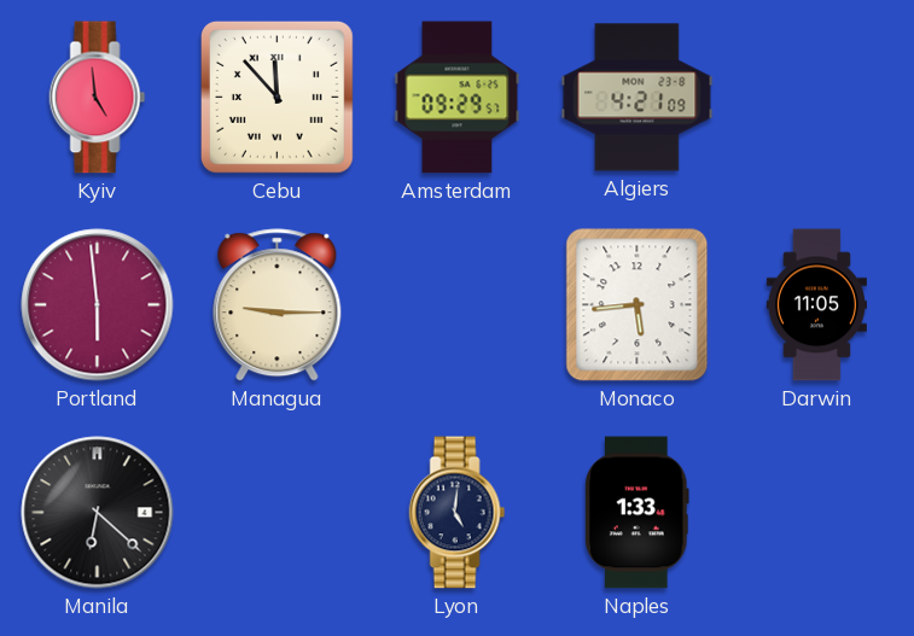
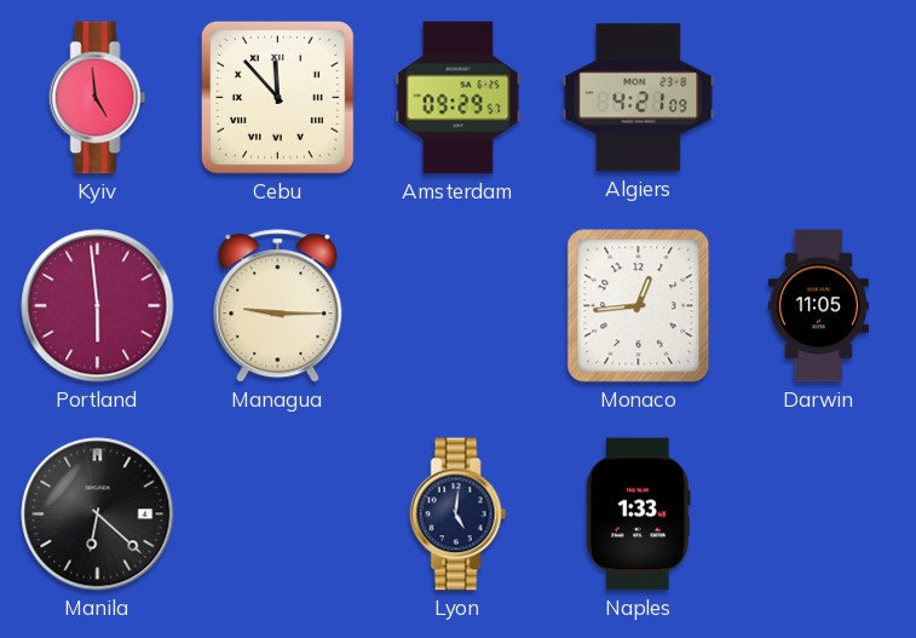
Monaco: 5:44 -> 12:44 (639, 306)
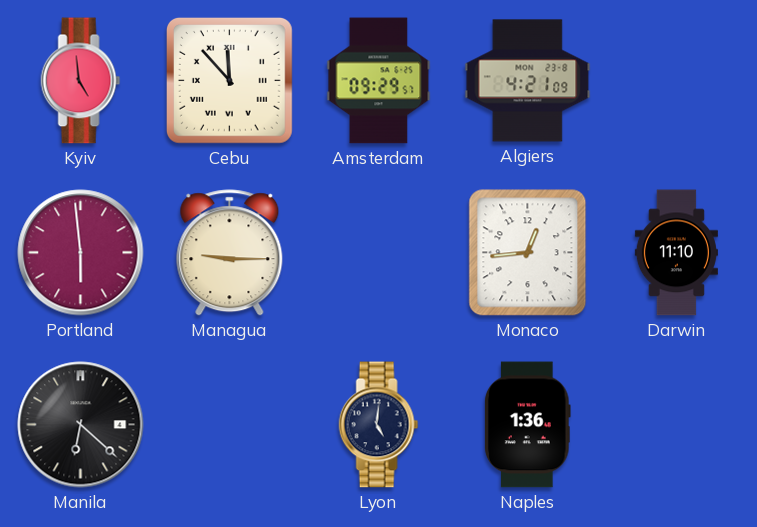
Darwin: 11:05 -> 11:10 (676, 253)
Naples: 1:33 -> 1:36 (528, 425)
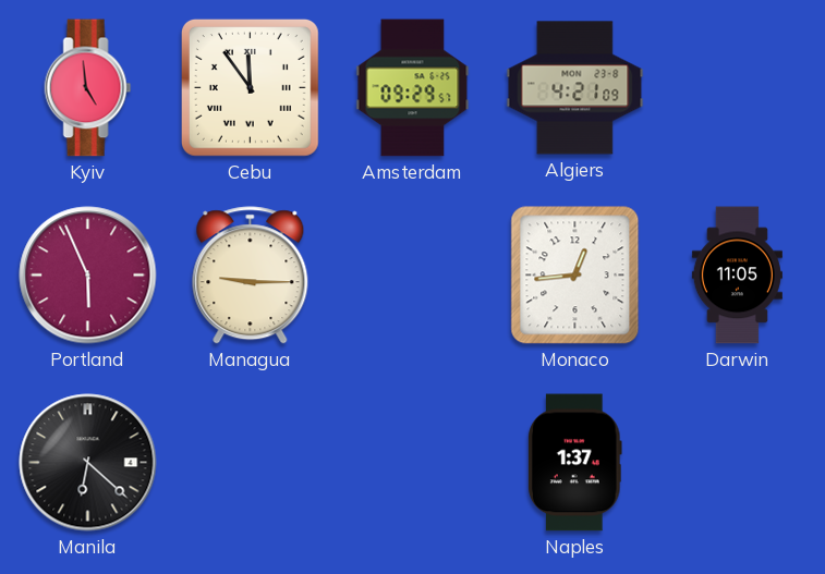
Cebu: 11:53 -> 11:54 (250, 87)
Portland: 5:59 -> 5:56 (88, 276)
Darwin: 11:10 -> 11:05 (737, 276)
Lyon: 5:01 -> none (379, 425)
Naples: 1:36 -> 1:37 (575, 463)
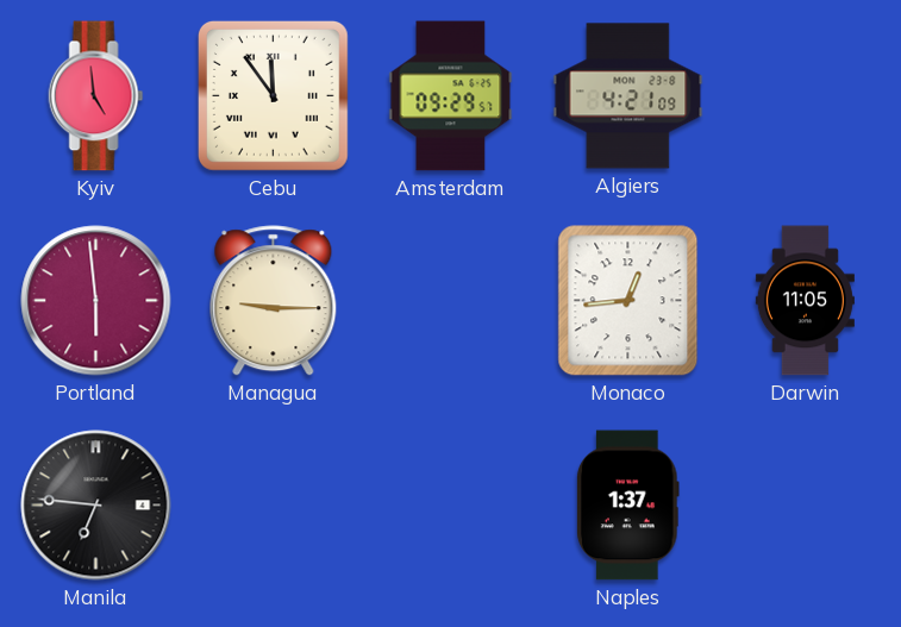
Portland: 5:56 -> 5:59 (96, 301)
Manila: 6:22 -> 6:46 (96, 506)
